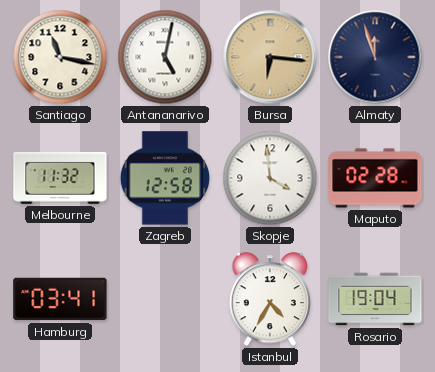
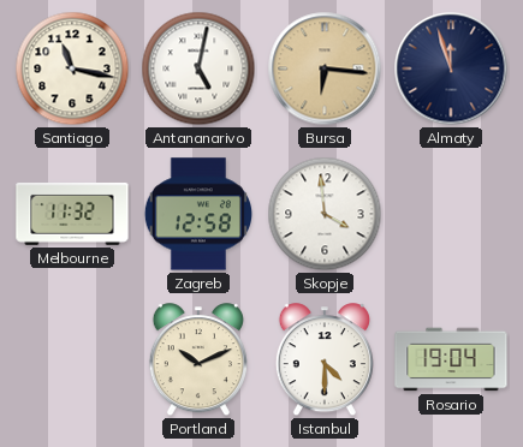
Maputo: 02:28 -> none (375, 178)
Hamburg: 03:41 -> none (60, 299)
Portland: none -> 10:11 (198, 360)
Istanbul: 4:35 -> 4:30 (325, 360)
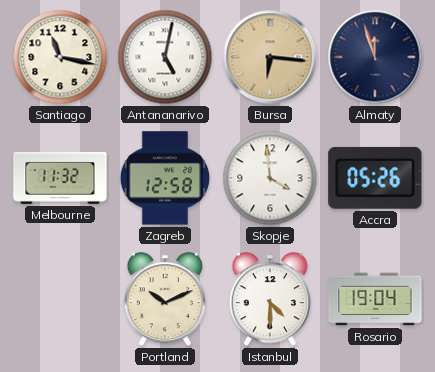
Accra: none -> 05:26 (375, 178)
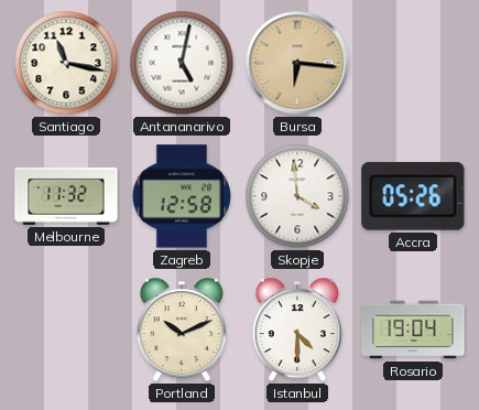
Almaty: 11:57 -> none (375, 57)
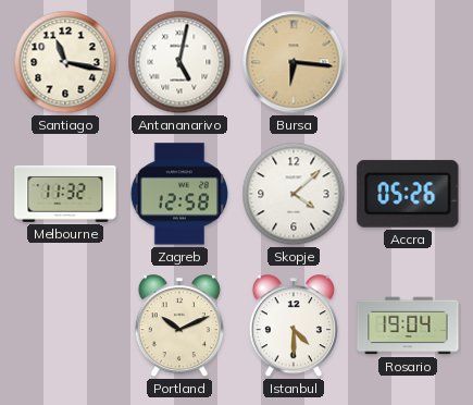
Skopje: 3:59 -> 4:08 (294, 194)
